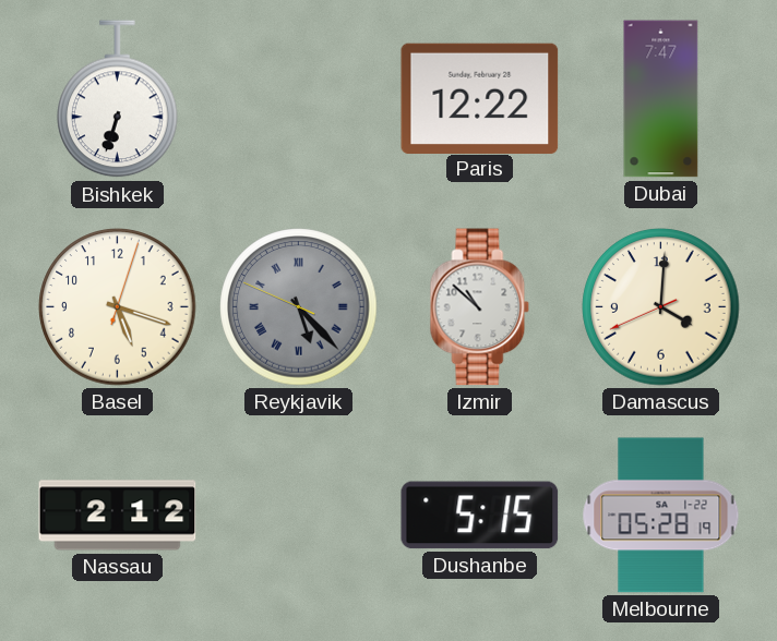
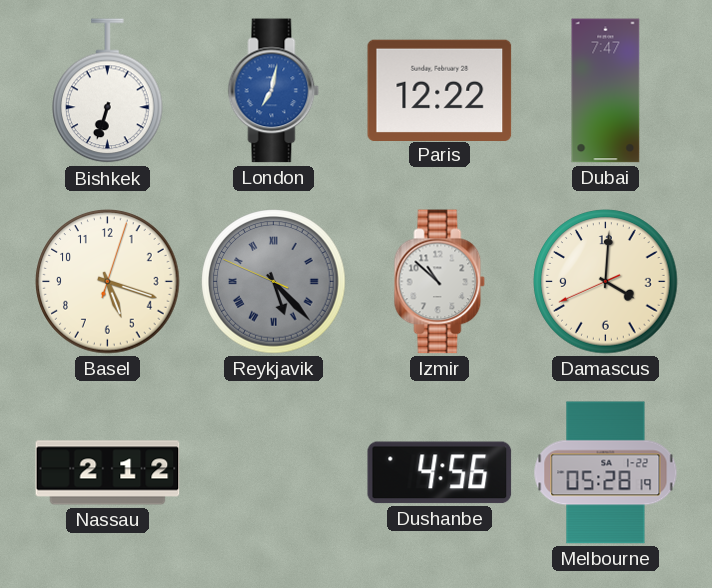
London: none -> 7:02 (274, 91)
Dushanbe: 5:15 -> 4:56 (440, 473)
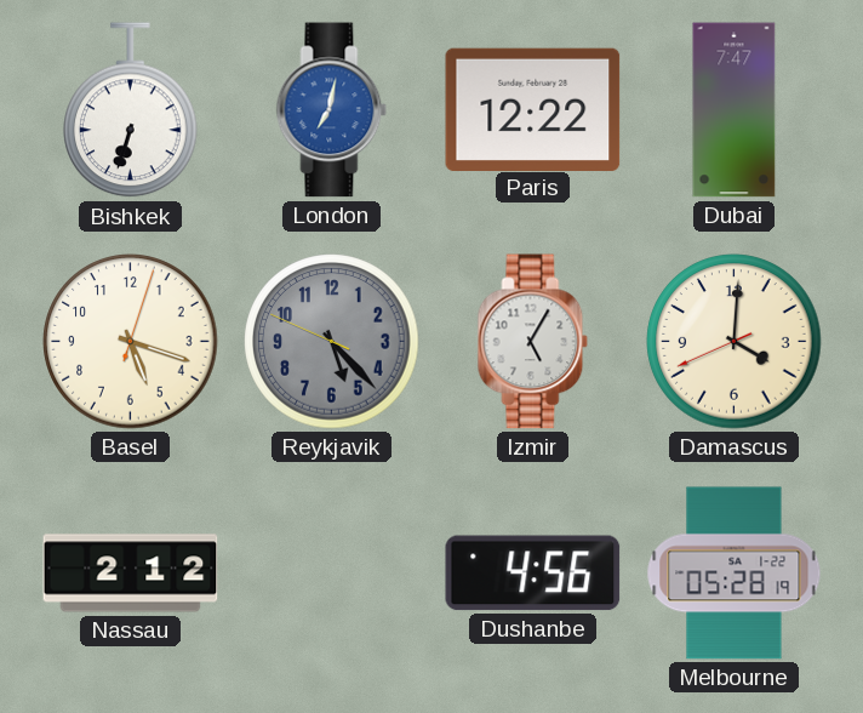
Reykjavik numerals: Roman -> Arabic (332, 342)
Izmir: 10:52 -> 5:05 (533, 342)
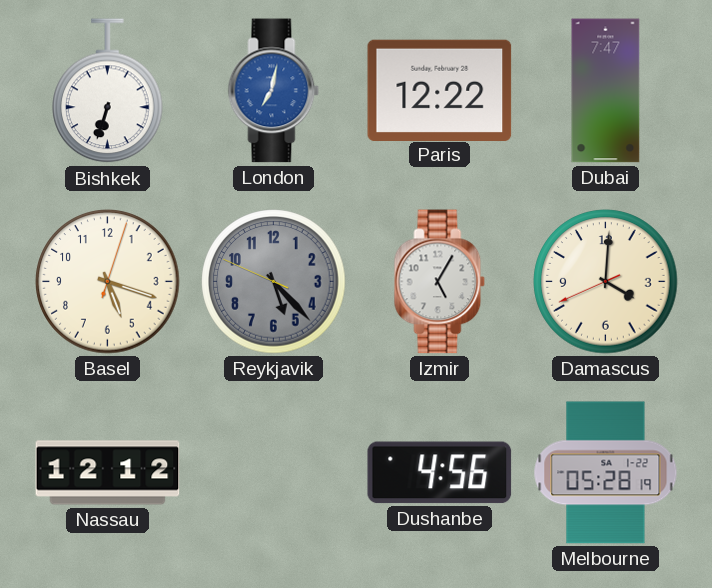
Nassau: 2:12 -> 12:12 (108, 473)
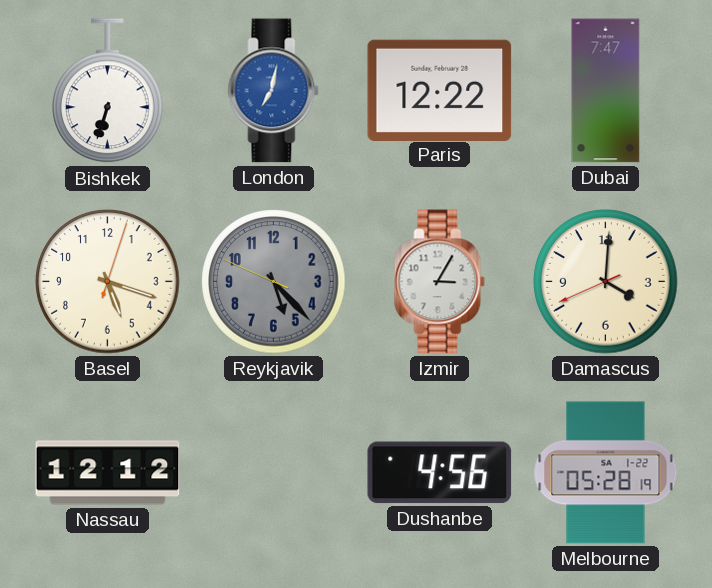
Izmir: 5:05 -> 3:05 (440, 282)
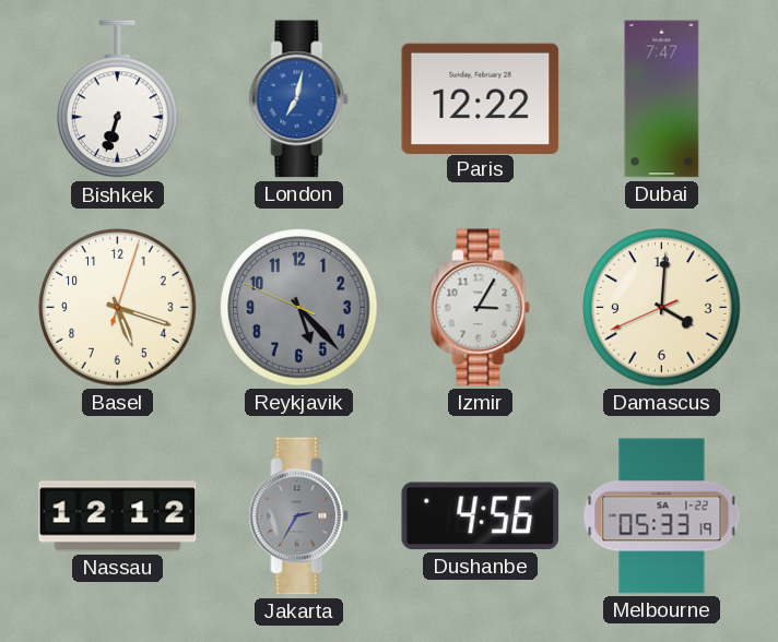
Jakarta: none -> 2:35 (299, 516)
Melbourne: 05:28 -> 05:33 (662, 516)
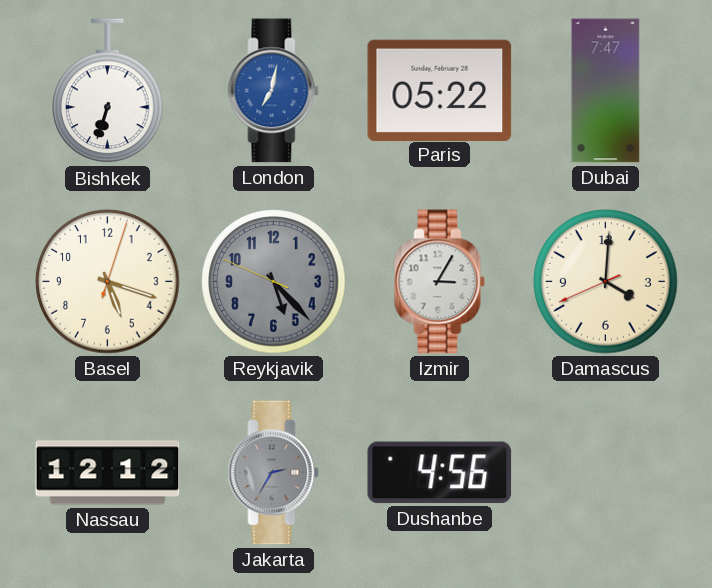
Paris: 12:22 -> 05:22 (440, 90)
Melbourne: 05:33 -> none (662, 516)
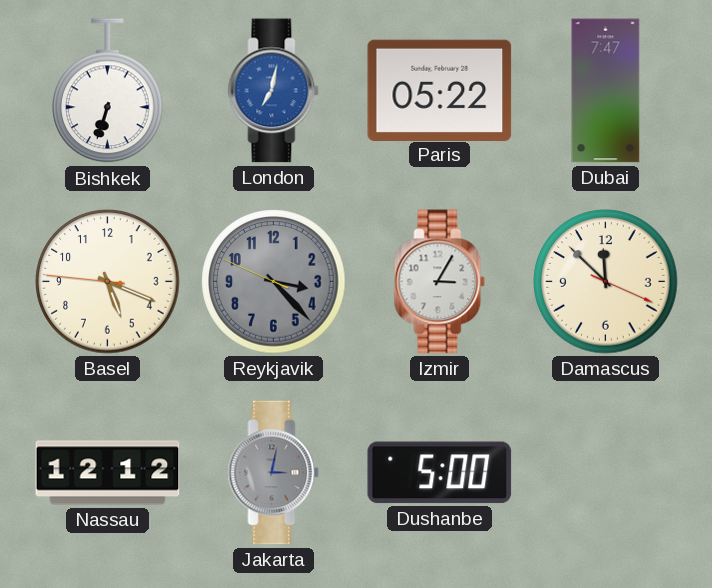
Basel: 5:18:03 -> 5:18:46 (108, 282)
Reykjavik: 5:22 -> 3:22 (274, 282)
Damascus: 4:00 -> 11:52 (606, 282)
Jakarta: 2:35 -> 3:02 (274, 473)
Dushanbe: 4:56 -> 5:00 (440, 473)
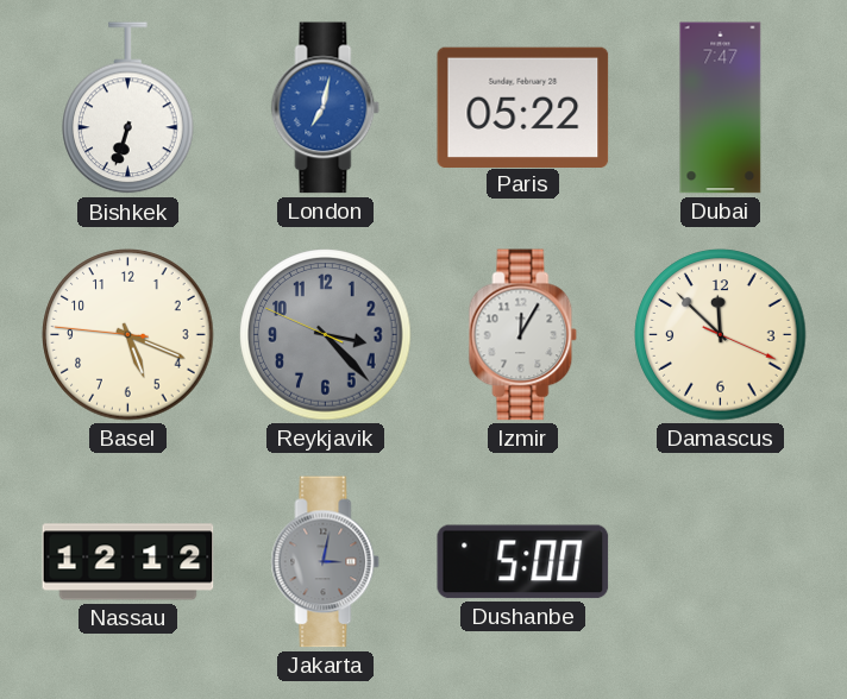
Izmir: 3:05 -> 12:05 (523, 335)
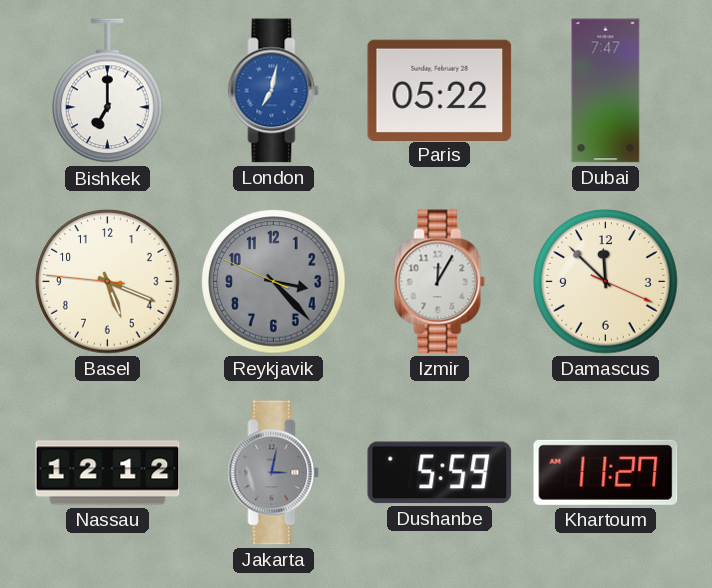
Bishkek: 6:33 -> 7:00 (108, 91)
Dushanbe: 5:00 -> 5:59 (440, 473)
Khartoum: none -> 11:27 (606, 472)
